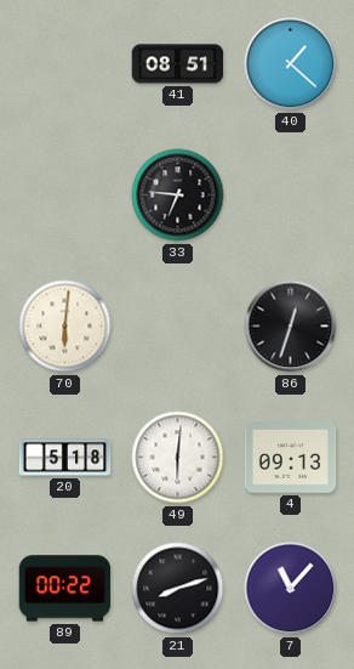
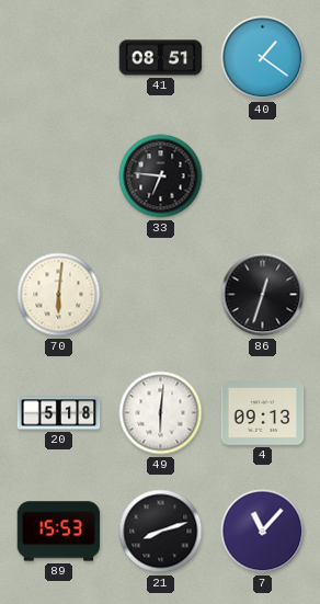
40: 1:22 -> 1:21 (263, 58)
89: 00:22 -> 15:53 (59, 532)
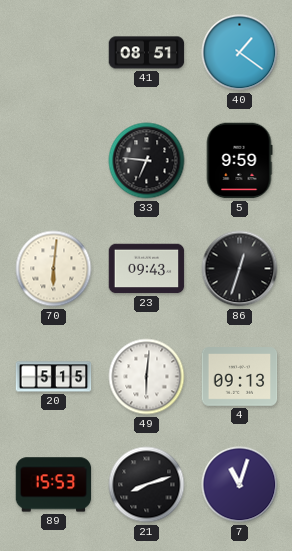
5: none -> 9:59 (239, 161)
23: none -> 09:43 (147, 269)
20: 5:18 -> 5:15 (54, 377)
7: 11:07 -> 11:03 (240, 485)
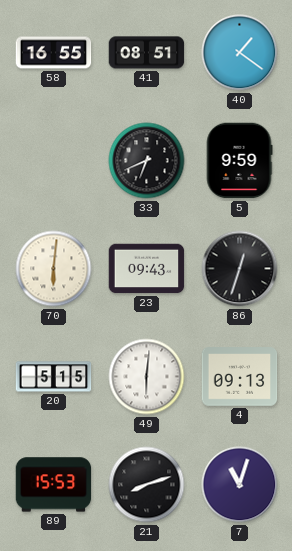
58: none -> 16:55 (54, 53)
33: 6:46 -> 6:41 (147, 161)
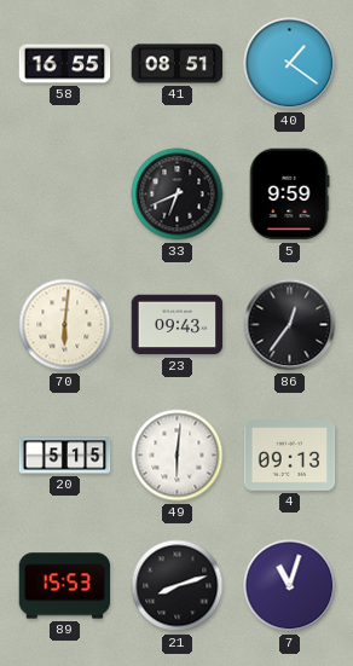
86: 12:33 -> 12:36 (290, 325)
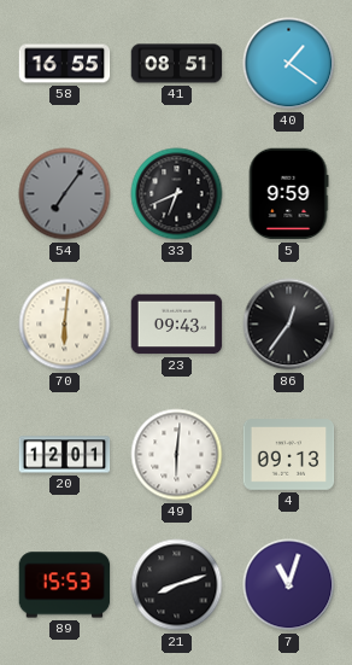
54: none -> 7:06 (65, 194)
20: 5:15 -> 12:01 (65, 455)
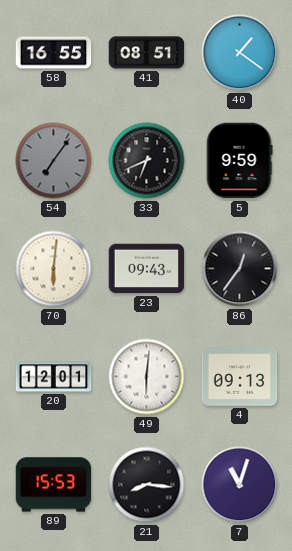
21: 8:12 -> 8:16 (147, 485)
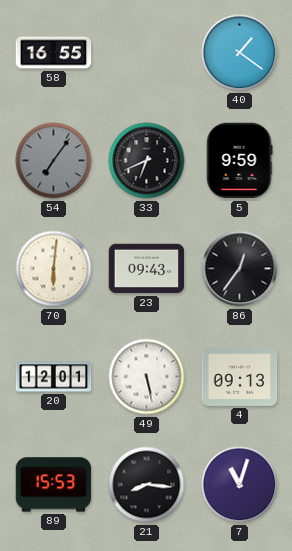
41: 08:51 -> none (147, 53)
49: 6:01 -> 5:28 (147, 377)
